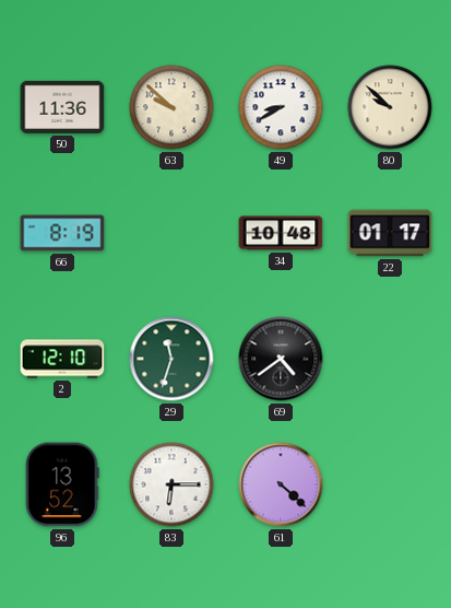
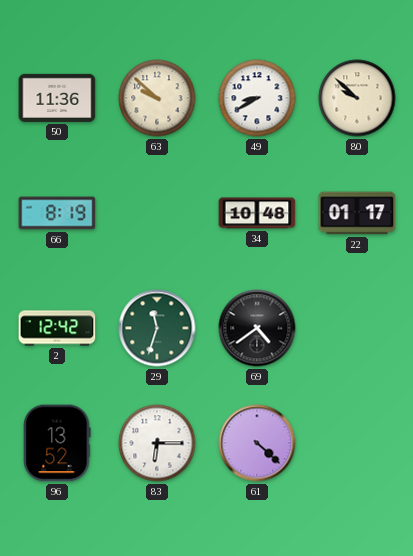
2: 12:10 -> 12:42 (57, 328)
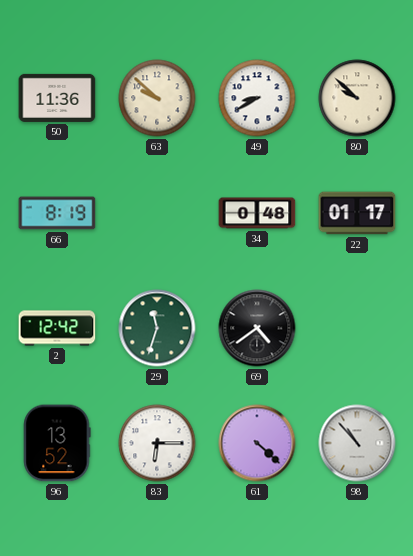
34: 10:48 -> 0:48 (257, 213)
98: none -> 10:53 (357, 443)
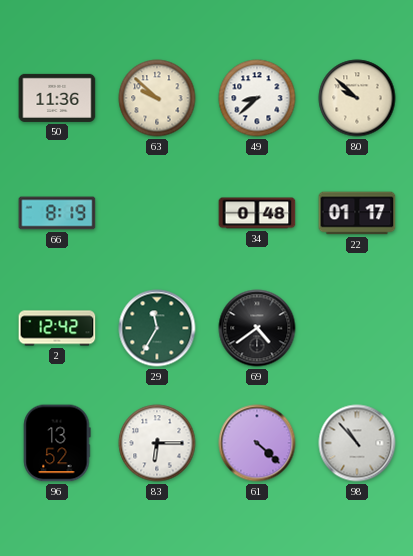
49: 8:40 -> 8:38 (257, 98)
29: 11:33 -> 11:35 (157, 328)
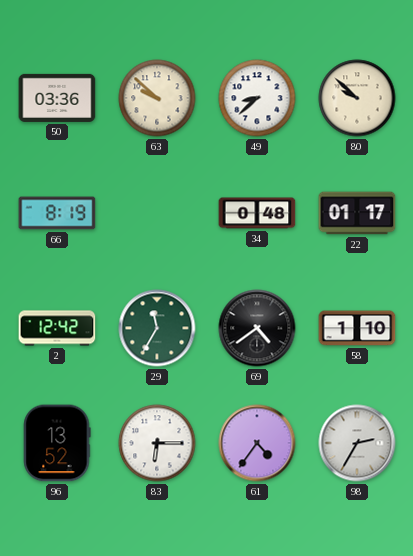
50: 11:36 -> 03:36 (57, 98)
58: none -> 1:10 (357, 328)
61: 4:22 -> 4:36 (257, 443)
98: 10:53 -> 2:35 (357, 443)
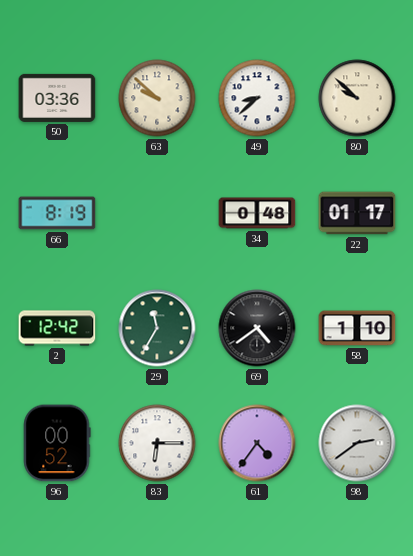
96: 13:52 -> 00:52 (57, 443)
98: 2:35 -> 2:39 (357, 443)
